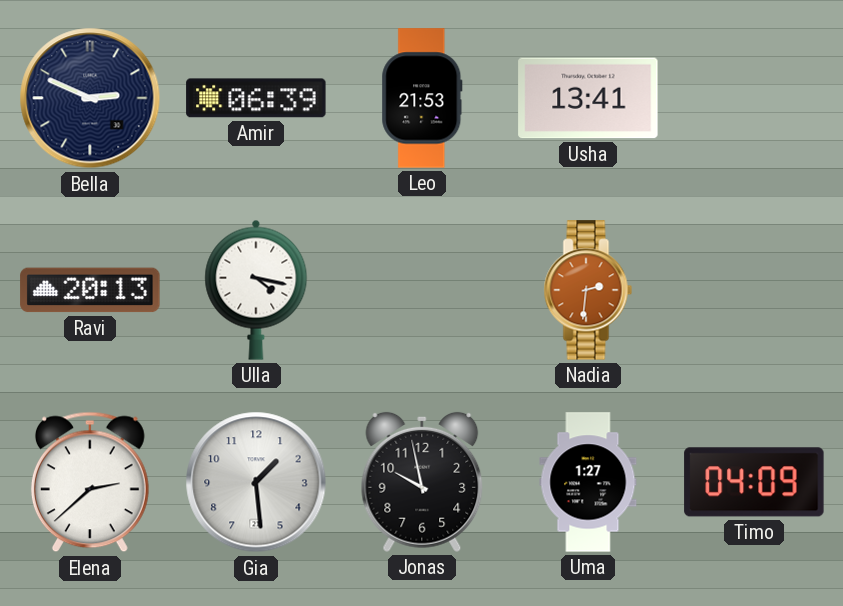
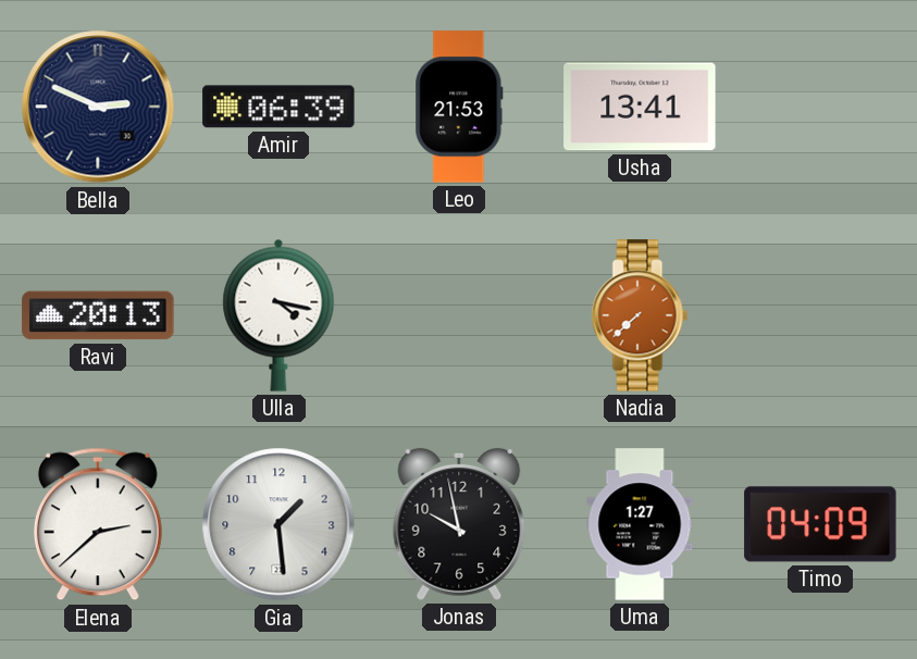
Nadia: 2:31 -> 7:38 (640, 315)
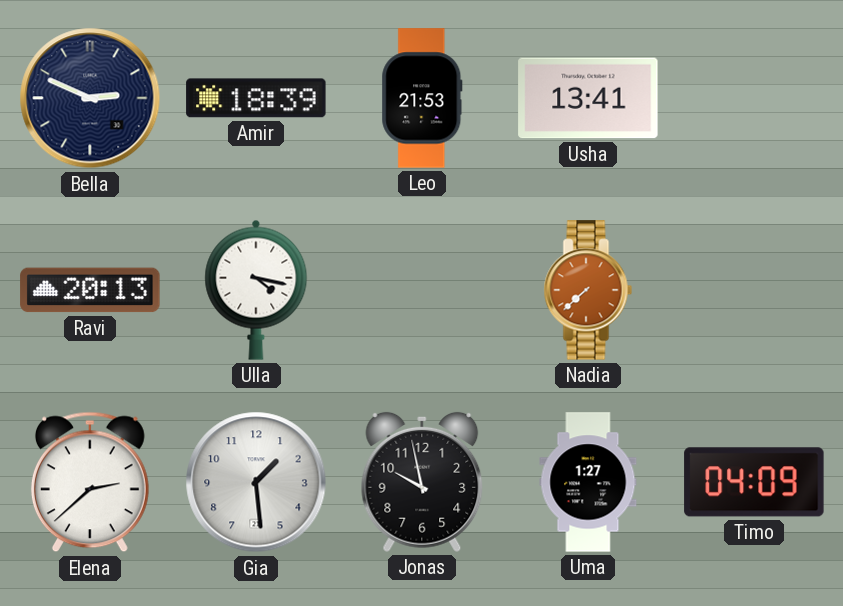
Amir: 06:39 -> 18:39 (256, 98)
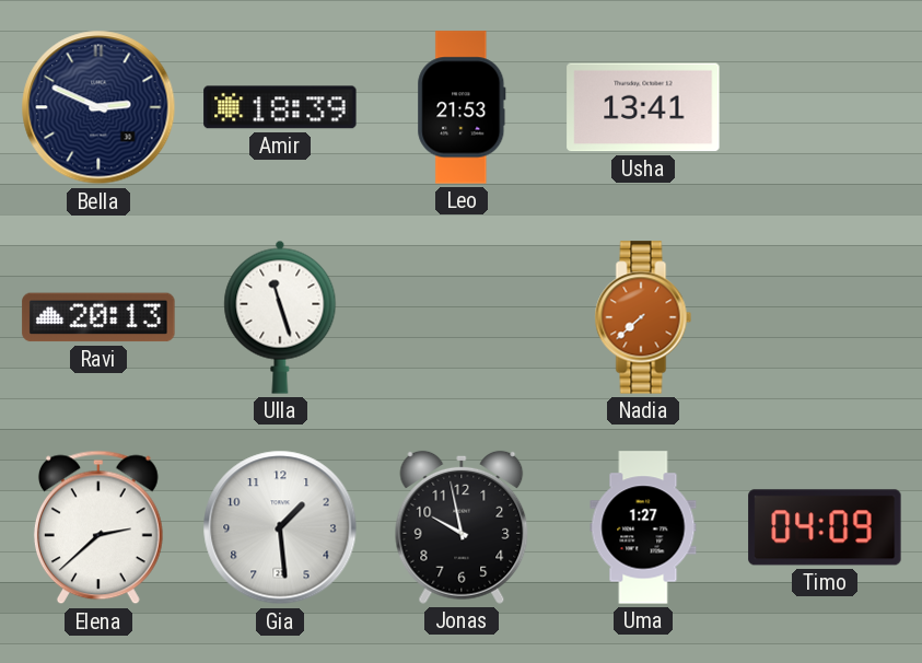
Ulla: 4:17 -> 11:27 (280, 317)
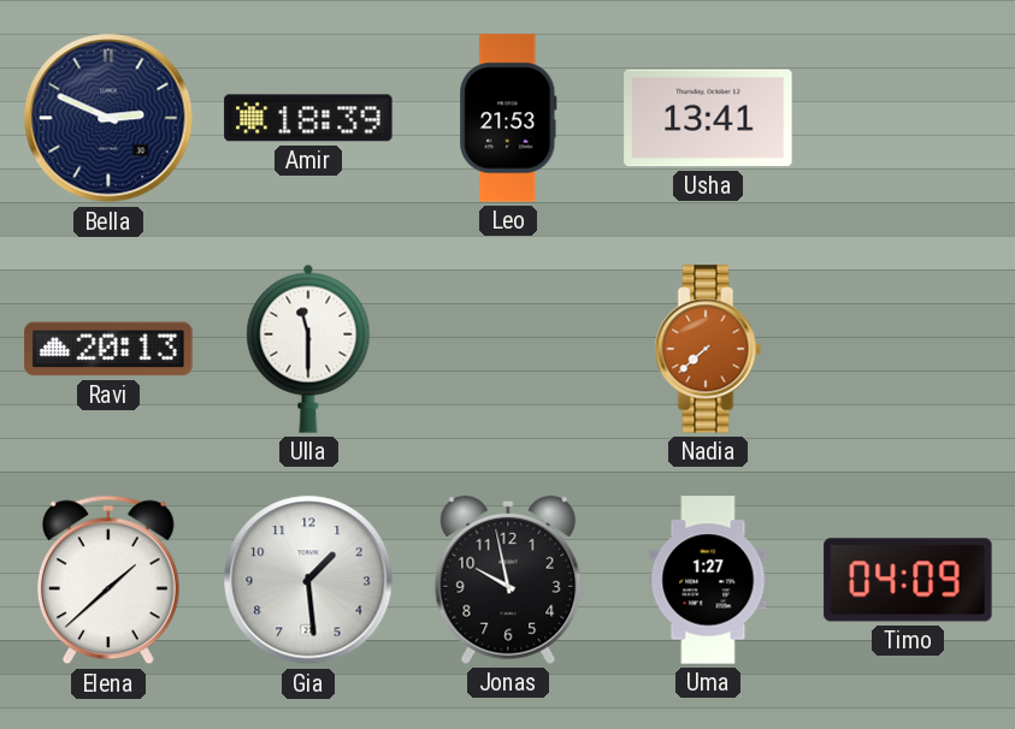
Ulla: 11:27 -> 11:30 (308, 349)
Elena: 2:38 -> 1:38 (108, 580)
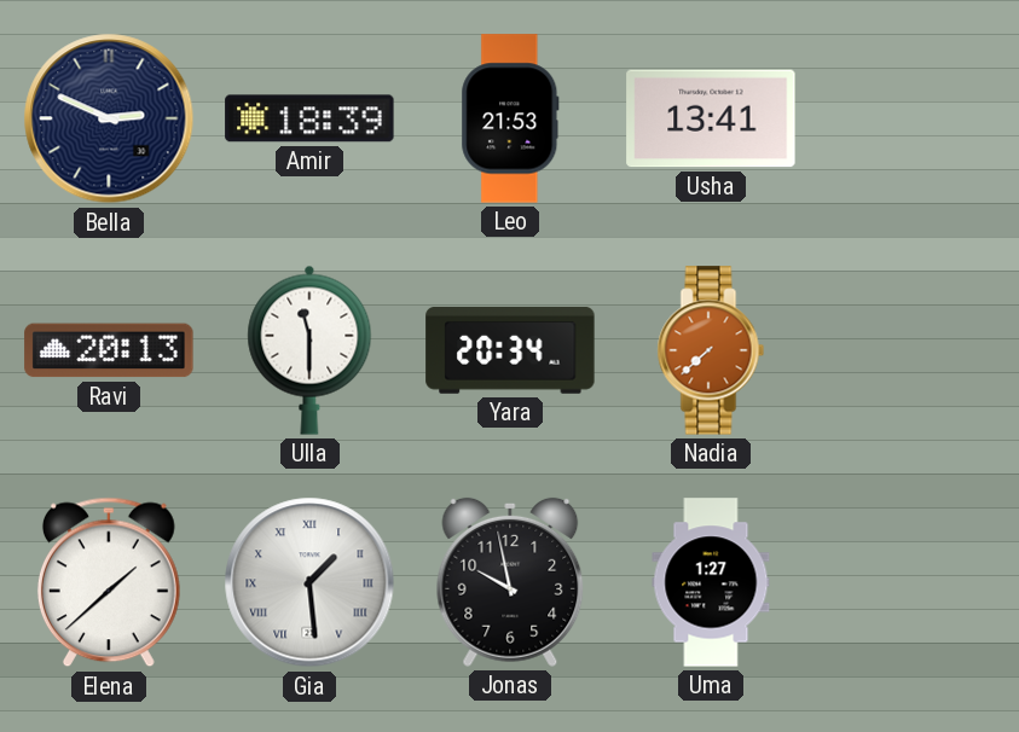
Yara: none -> 20:34 (510, 350)
Gia numerals: Arabic -> Roman (309, 582)
Timo: 04:09 -> none (908, 580)
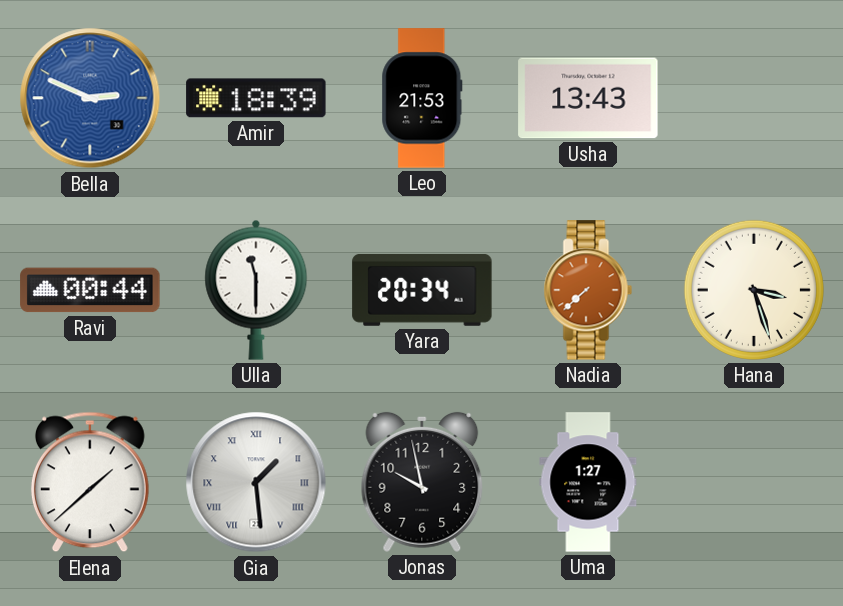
Bella dial: navy -> blue (90, 98)
Usha: 13:41 -> 13:43 (588, 98)
Ravi: 20:13 -> 00:44 (90, 290)
Hana: none -> 3:27 (754, 290)
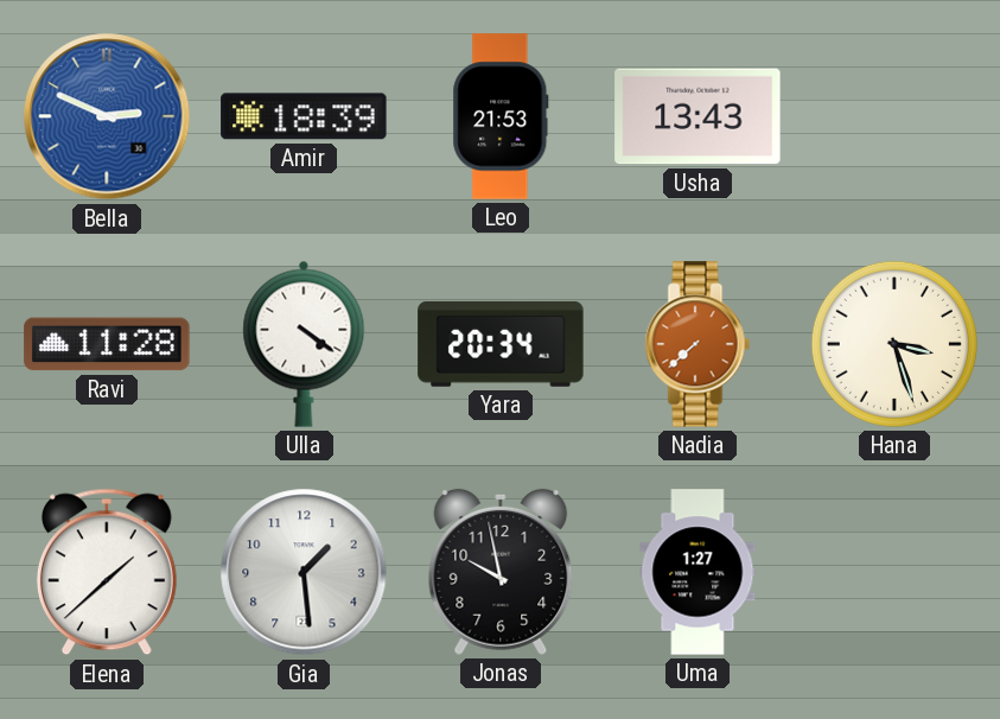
Ravi: 00:44 -> 11:28 (107, 344)
Ulla: 11:30 -> 4:21 (304, 344)
Gia numerals: Roman -> Arabic (304, 572)
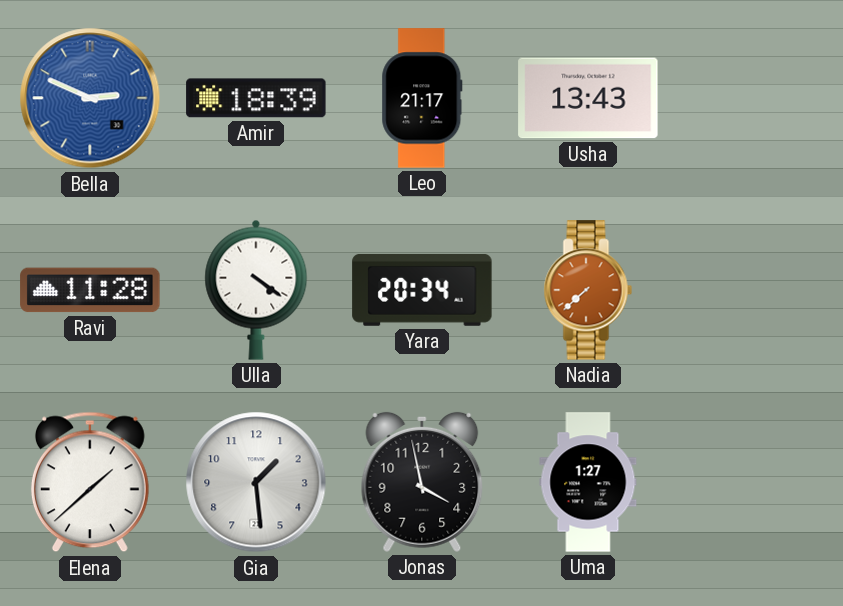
Leo: 21:53 -> 21:17 (422, 98)
Hana: 3:27 -> none (894, 344)
Jonas: 9:58 -> 3:58 (422, 482)
